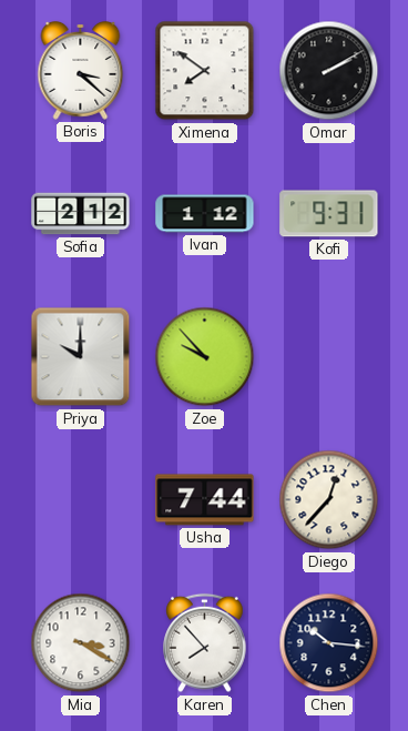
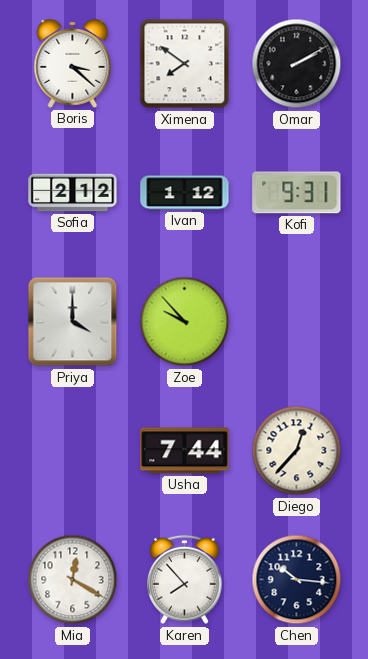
Priya: 10:00 -> 4:00 (73, 322)
Mia: 3:20 -> 12:20 (73, 580)
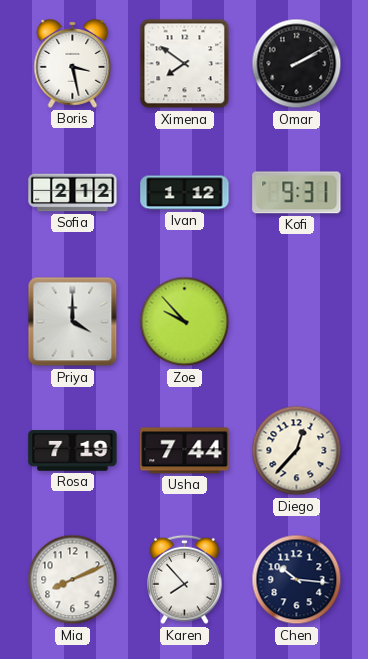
Boris: 3:22 -> 3:28 (73, 64)
Rosa: none -> 7:19 (73, 451)
Mia: 12:20 -> 8:11 (73, 580)
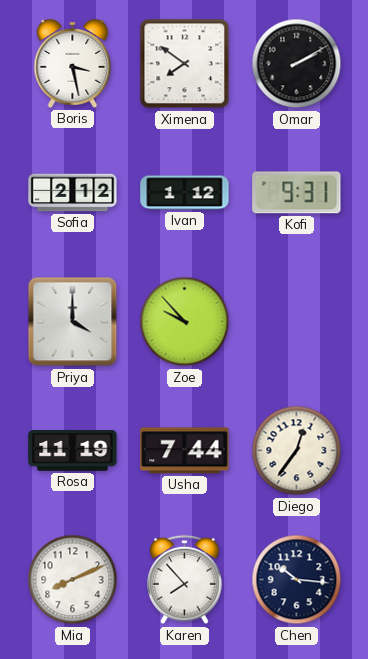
Rosa: 7:19 -> 11:19 (73, 451)
Diego: 12:37 -> 12:36 (297, 451)
